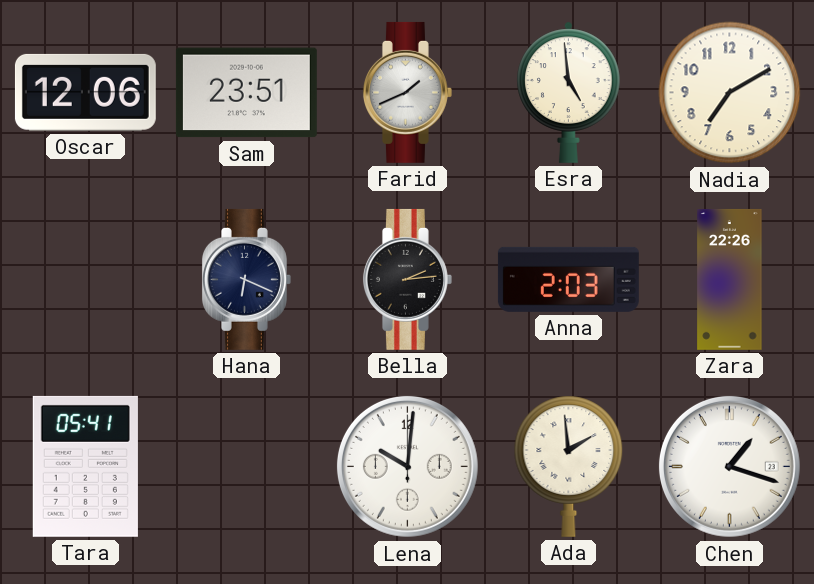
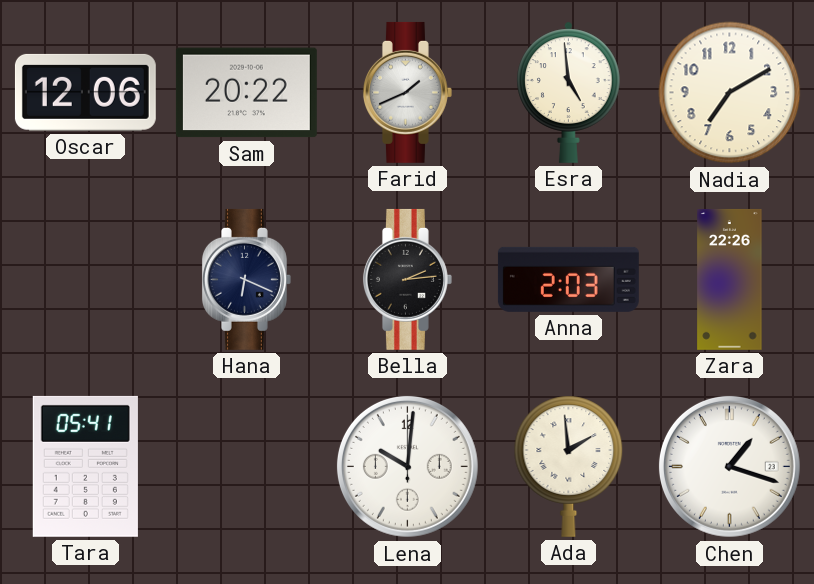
Sam: 23:51 -> 20:22 (246, 93)
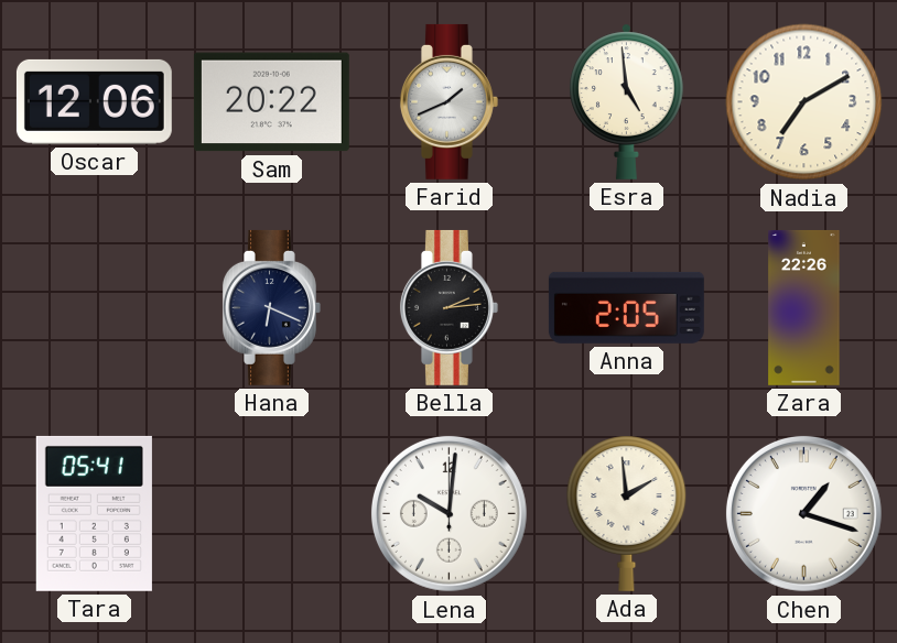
Anna: 2:03 -> 2:05 (626, 307)
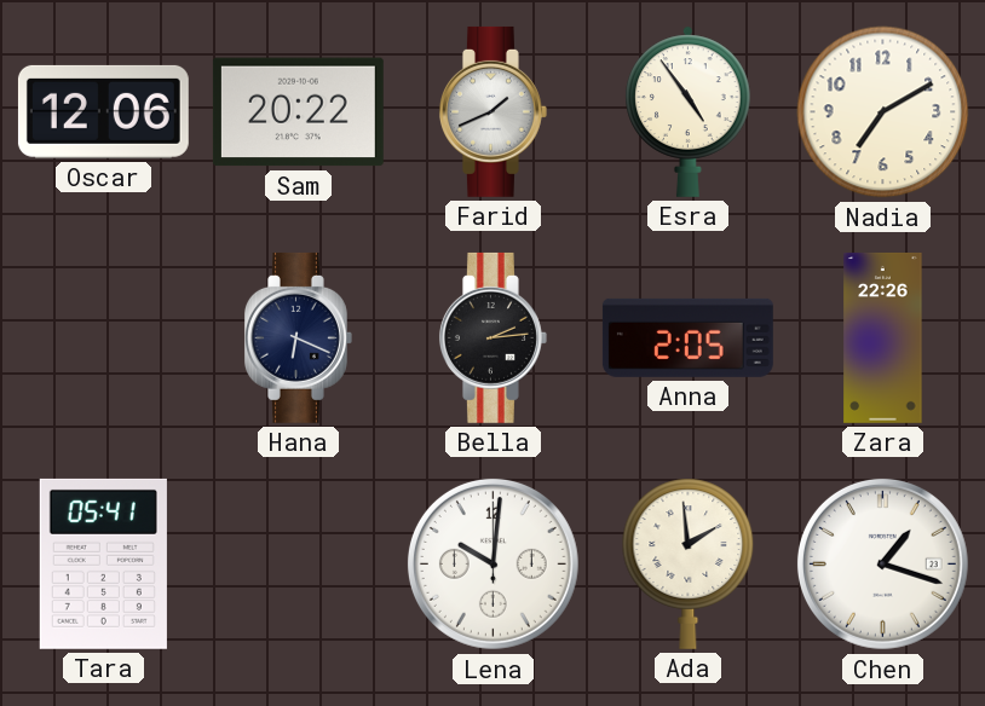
Esra: 4:59 -> 4:54 (689, 111)
